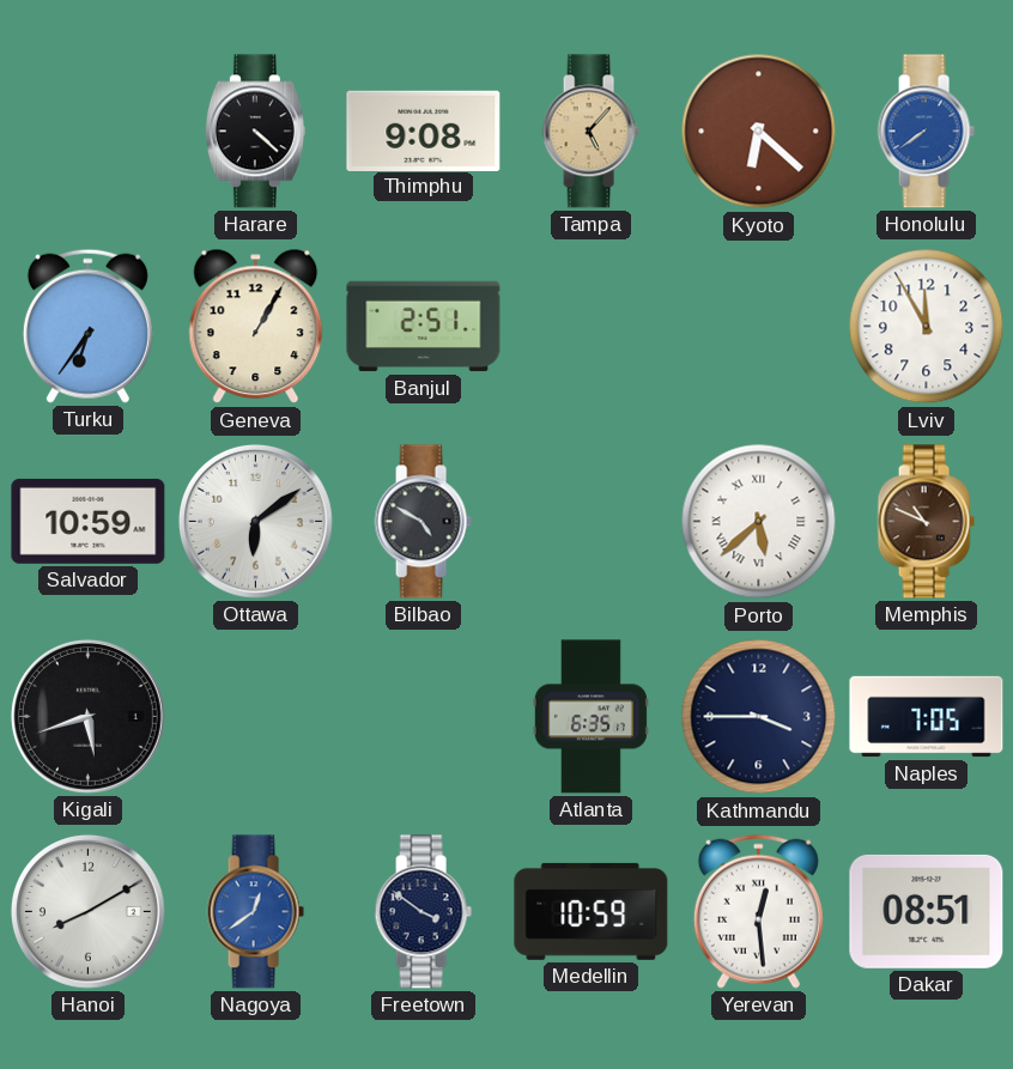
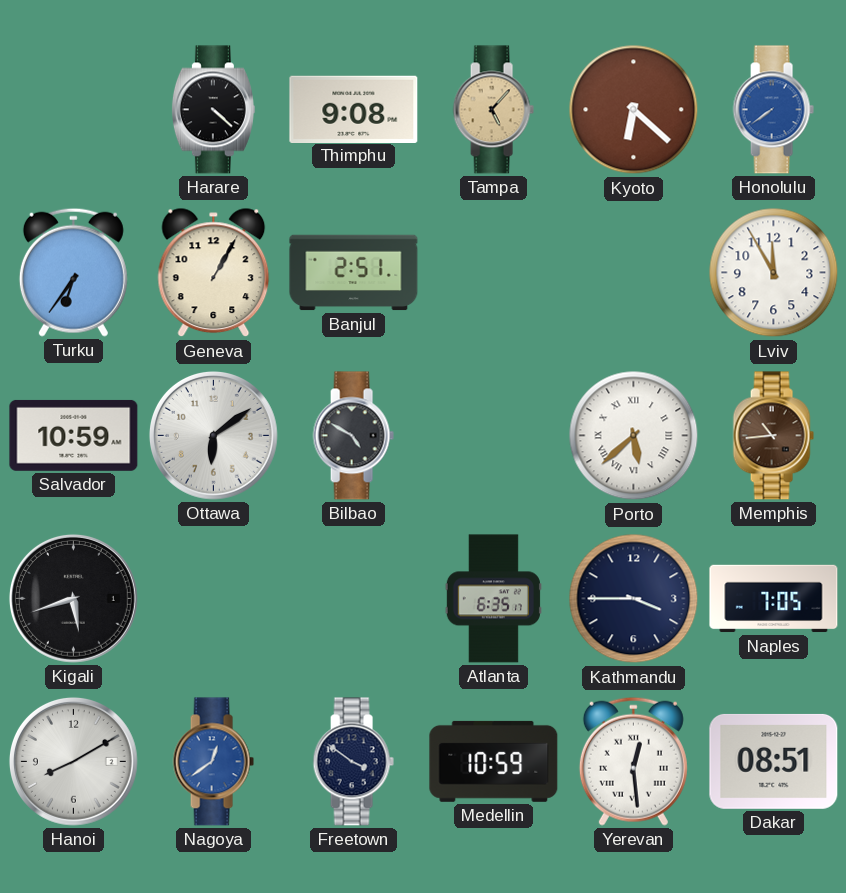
Memphis: 10:49 -> 10:44 (773, 436)
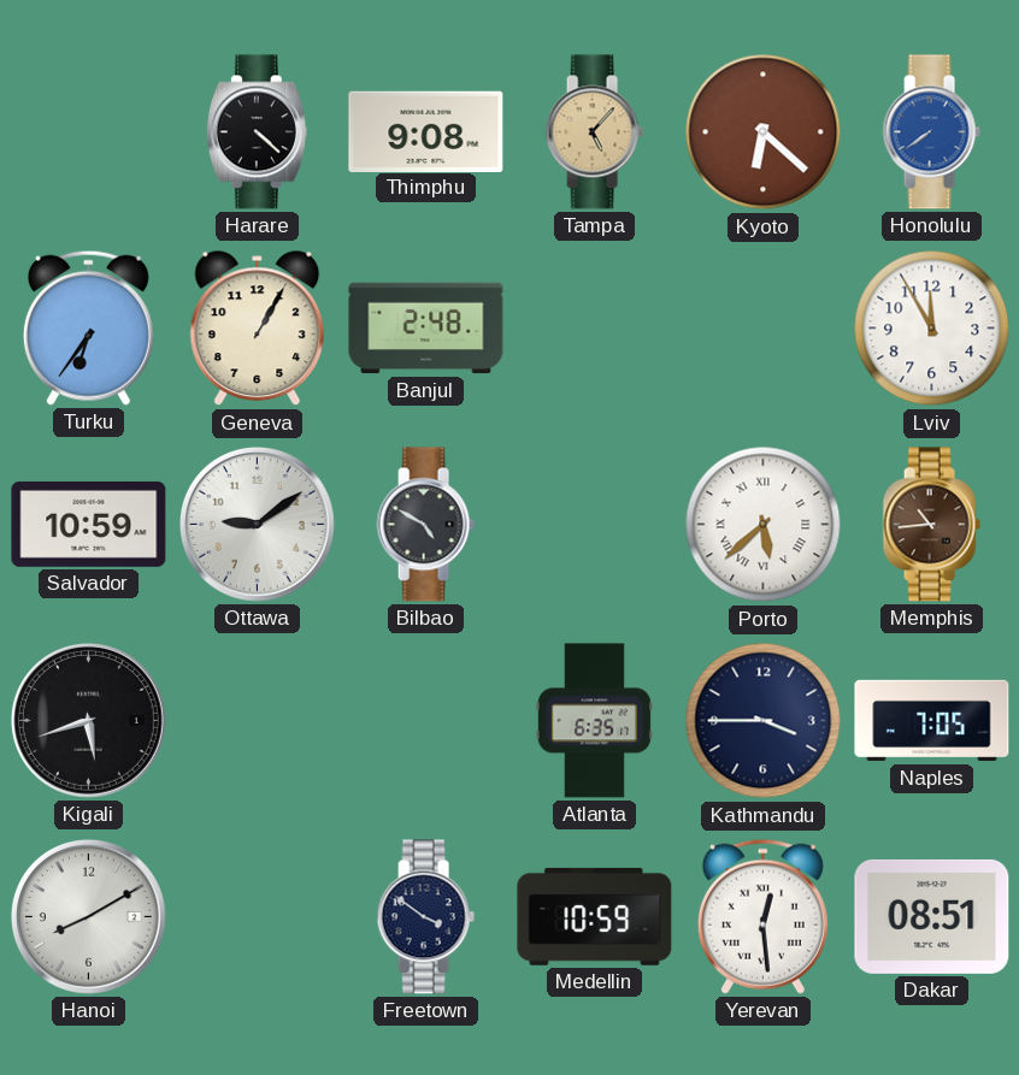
Banjul: 2:51 -> 2:48 (426, 329)
Ottawa: 6:09 -> 9:09 (257, 524)
Nagoya: 12:39 -> none (213, 762)
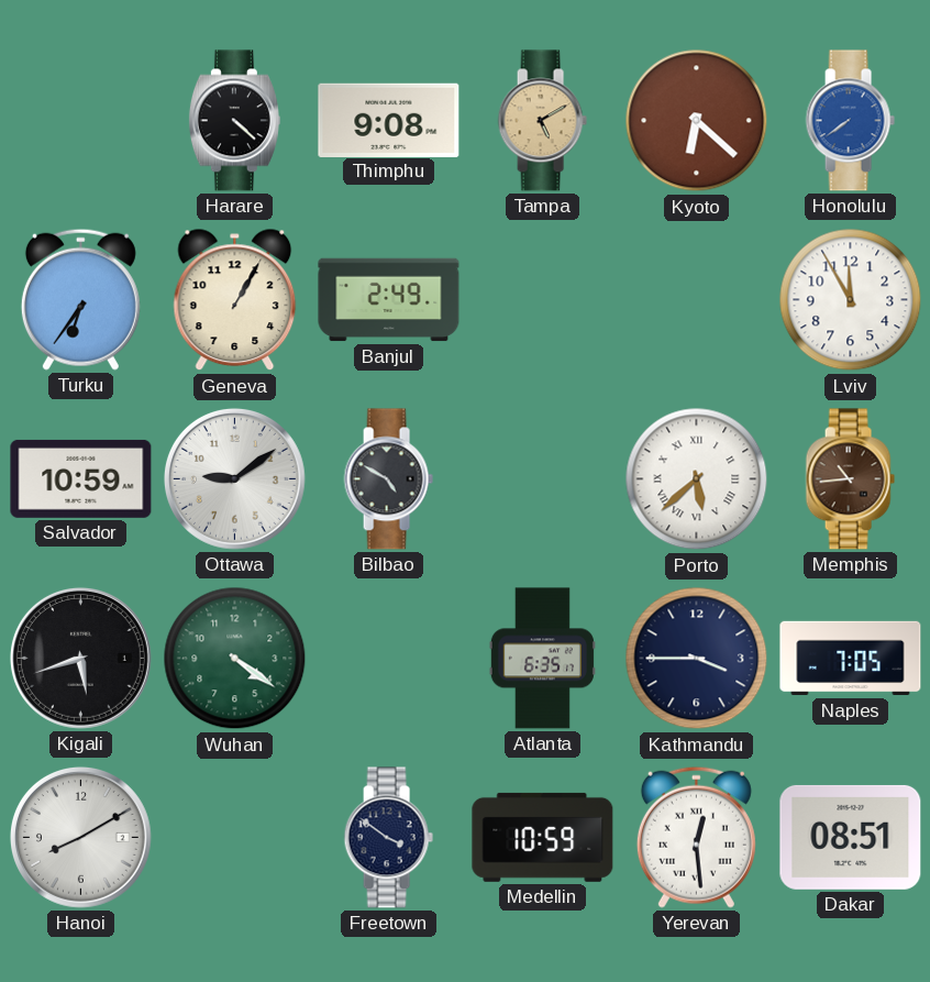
Tampa: 5:07 -> 5:10 (542, 121)
Banjul: 2:48 -> 2:49 (389, 300)
Wuhan: none -> 4:21 (235, 659)
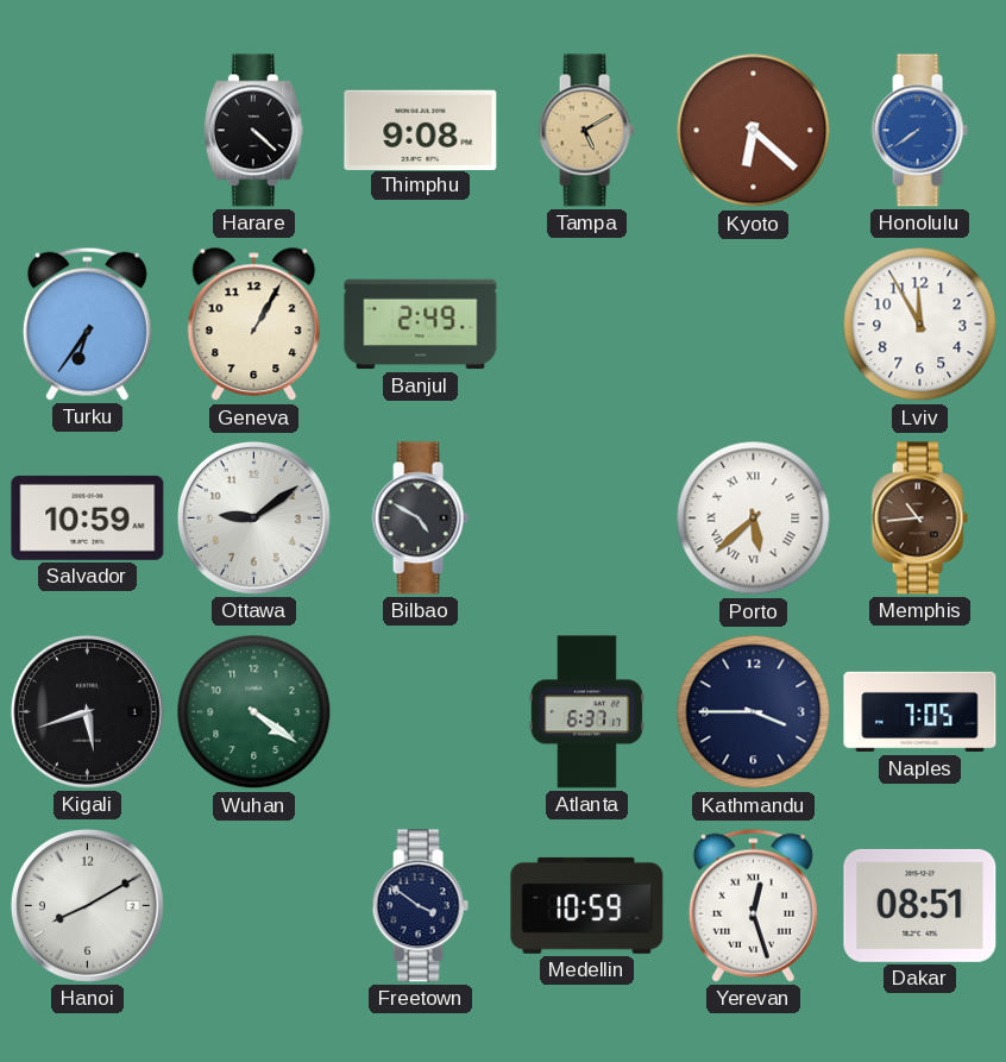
Atlanta: 6:35 -> 6:37 (586, 712)
Yerevan: 12:29 -> 12:27 (753, 905)
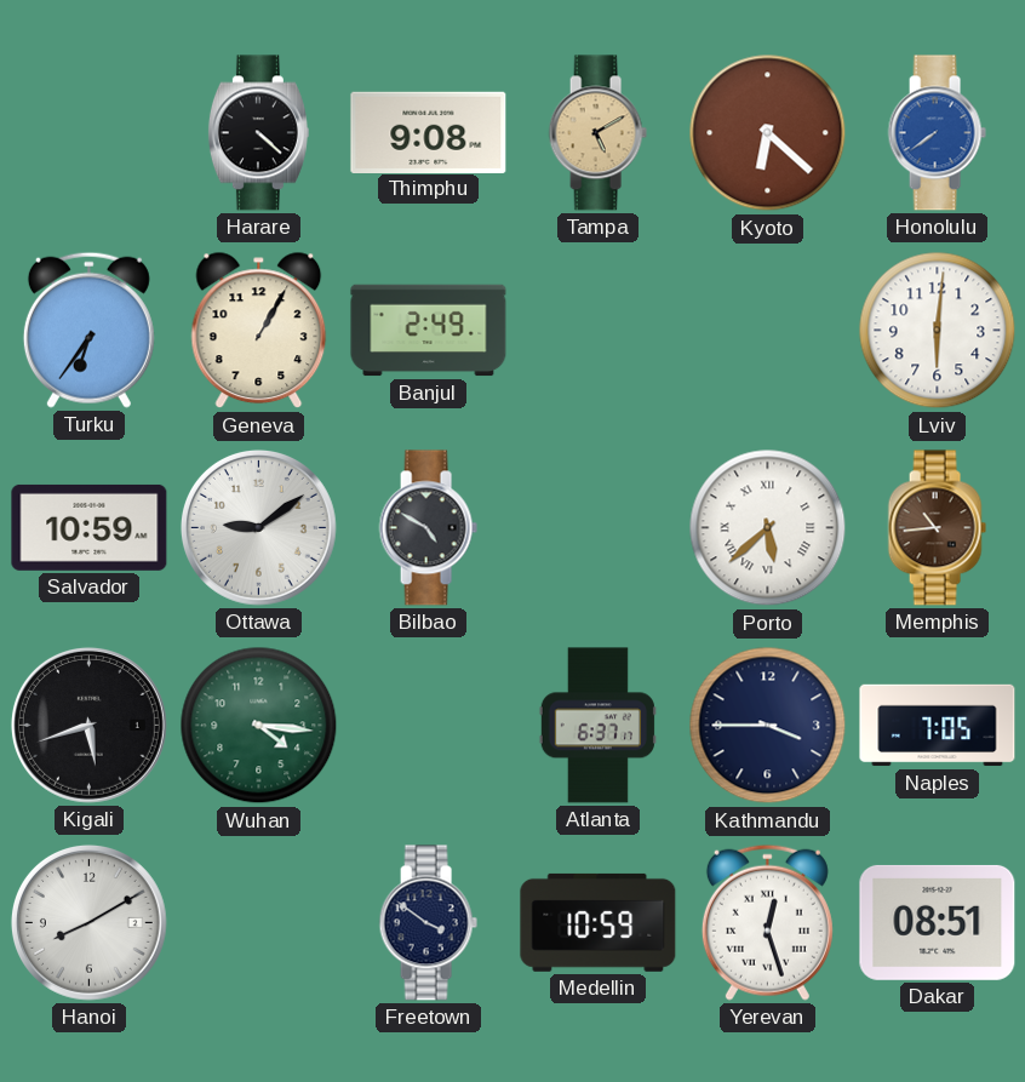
Lviv: 11:55 -> 6:01 (938, 331)
Wuhan: 4:21 -> 4:16 (259, 726)
